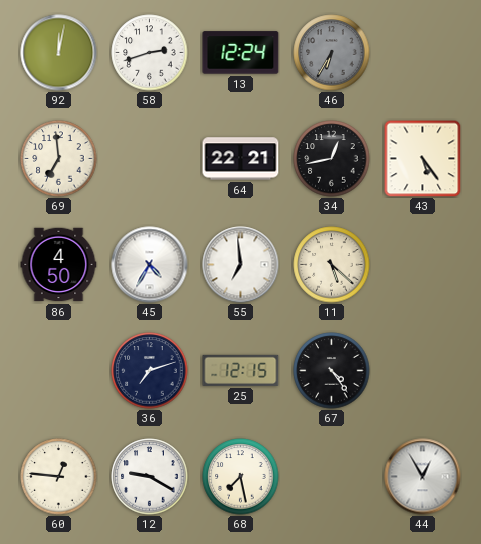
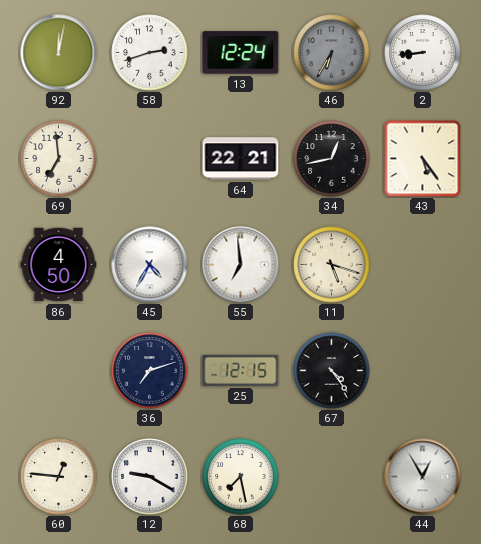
2: none -> 8:44 (423, 53)
11: 5:22 -> 5:18 (332, 265)
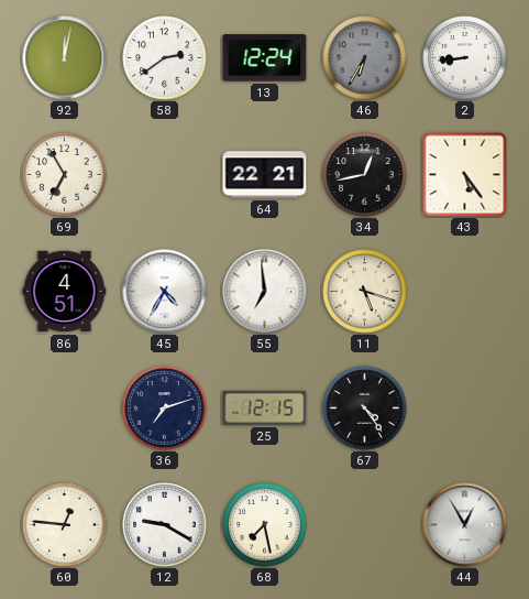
58: 2:42 -> 2:39 (165, 58)
69: 6:59 -> 6:55 (65, 175)
86: 4:50 -> 4:51 (65, 292)
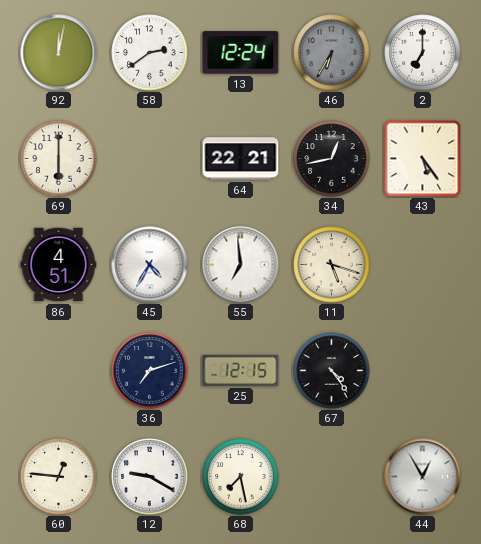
2: 8:44 -> 7:00 (423, 53)
69: 6:55 -> 6:00 (59, 159)
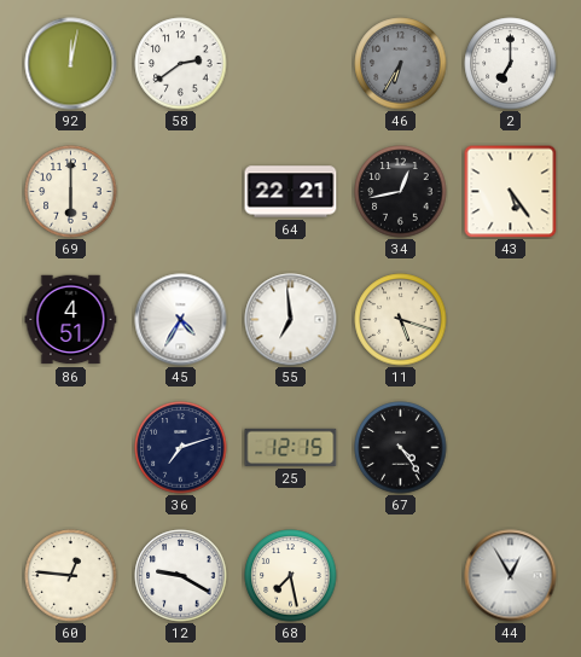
13: 12:24 -> none (241, 53)
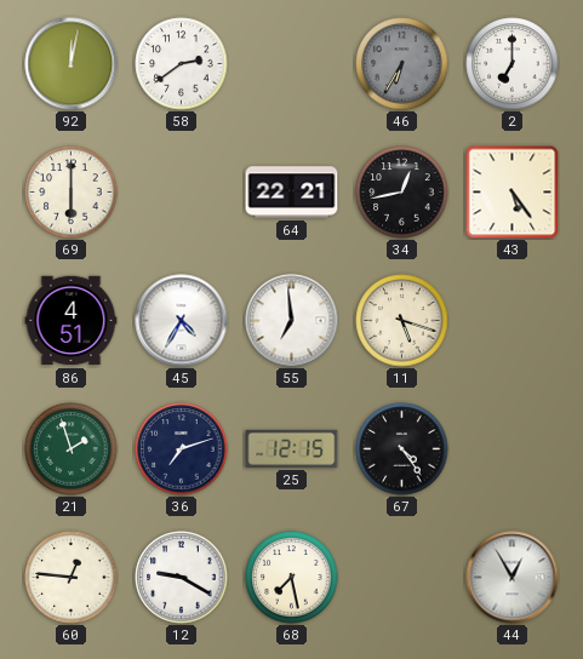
21: none -> 1:57 (72, 449)
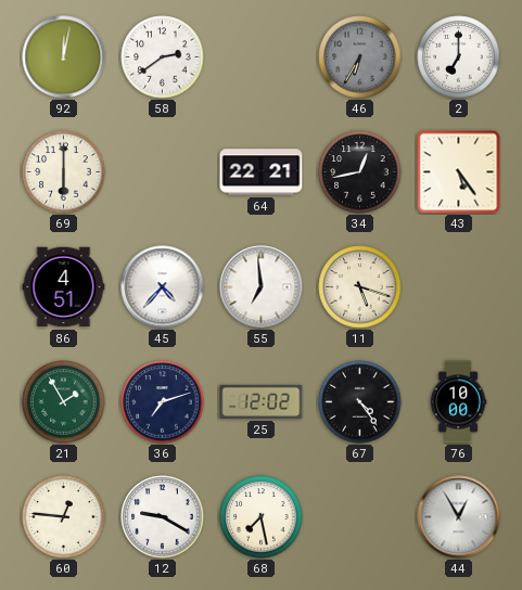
45: 4:35 -> 4:37 (163, 287)
21: 1:57 -> 1:55 (64, 402)
25: 12:15 -> 12:02 (262, 401)
76: none -> 10:00 (458, 402)
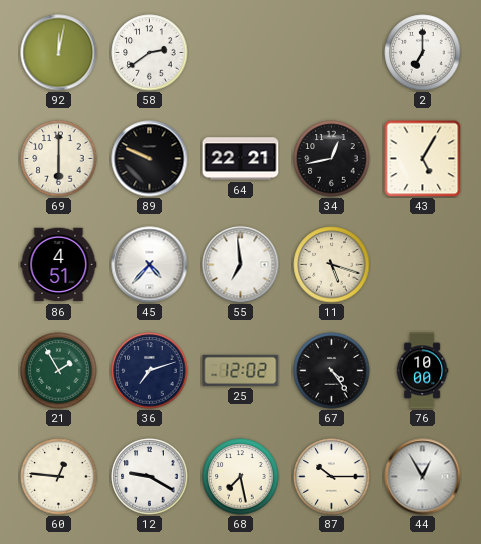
46: 6:35 -> none (360, 57)
89: none -> 9:49 (150, 159)
43: 5:24 -> 5:05 (422, 158)
87: none -> 10:15 (332, 477)
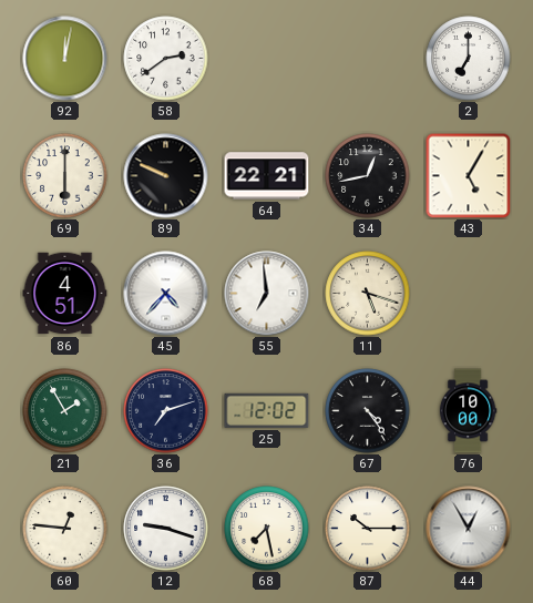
12: 9:20 -> 9:18 (166, 529)
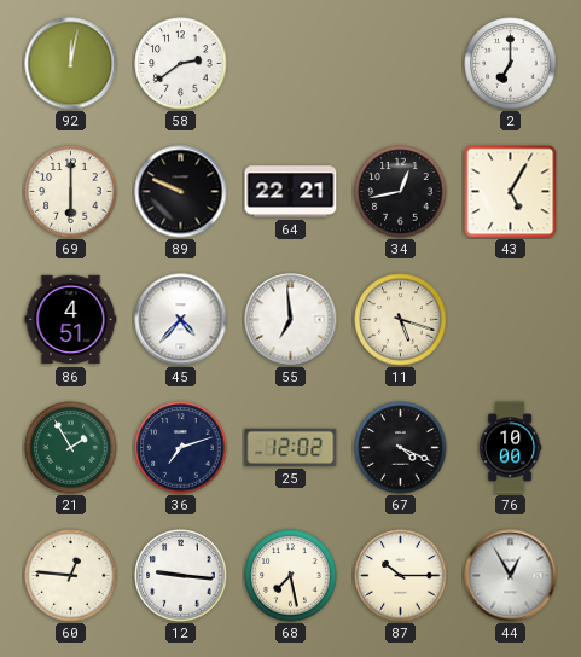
67: 4:24 -> 4:19 (401, 448)
12: 9:18 -> 9:16 (181, 576)
